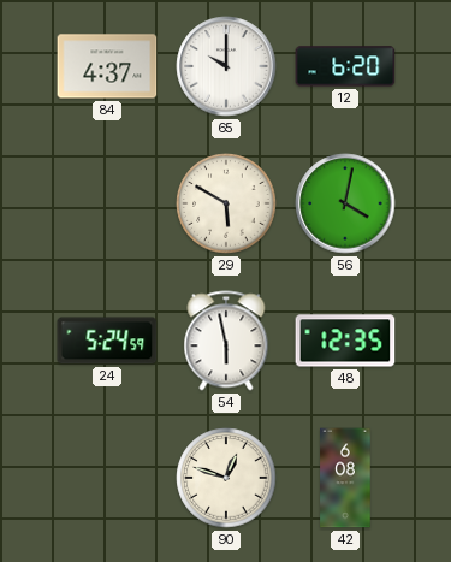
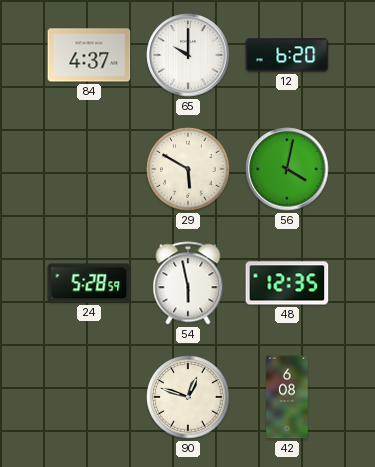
24: 5:24 -> 5:28 (89, 283)
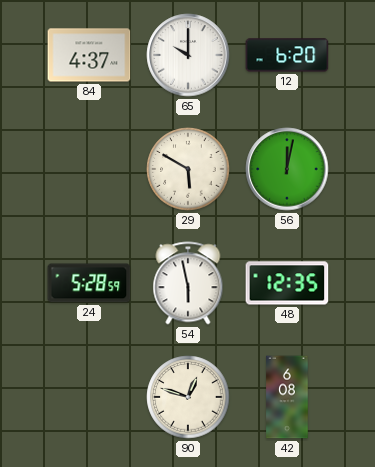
56: 4:02 -> 12:02 (287, 169)
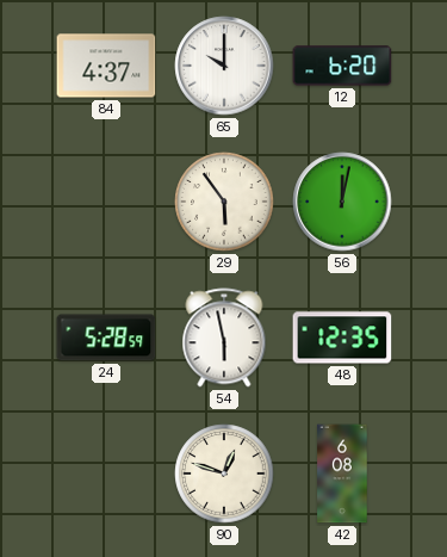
29: 5:50 -> 5:54 (224, 202)
